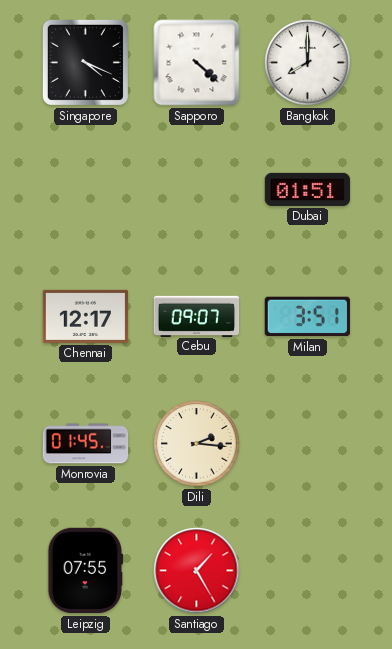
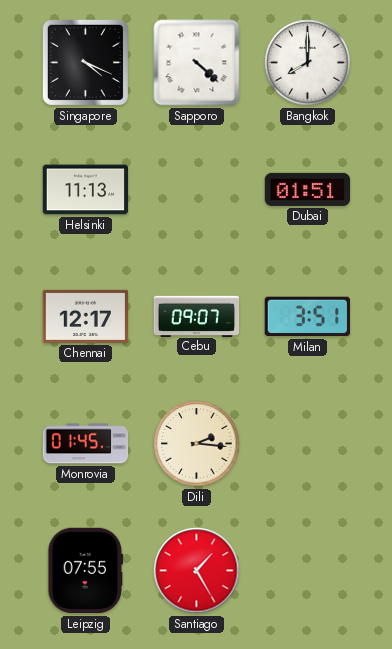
Helsinki: none -> 11:13 (86, 190)
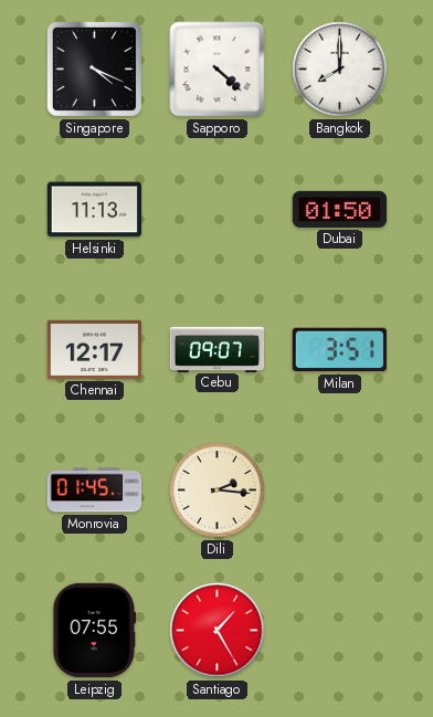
Dubai: 01:51 -> 01:50 (340, 209)
